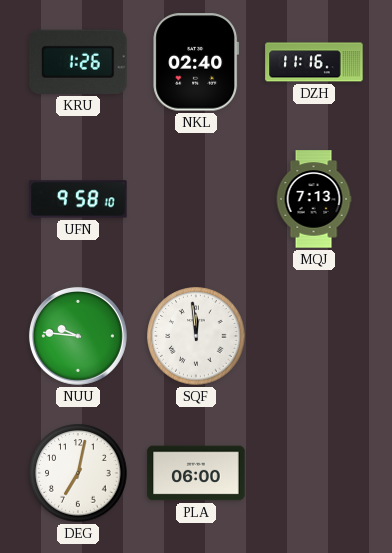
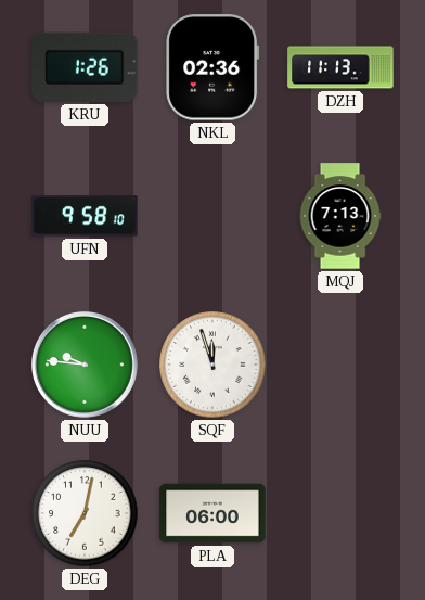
NKL: 02:40 -> 02:36 (212, 67)
DZH: 11:16 -> 11:13 (340, 67)
SQF: 11:59 -> 11:57 (212, 365)
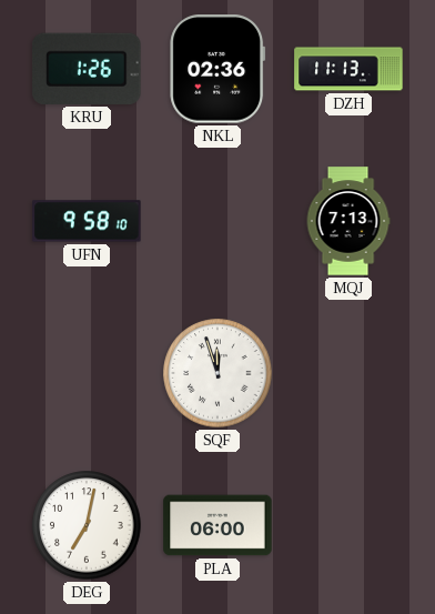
NUU: 9:46 -> none (85, 365)
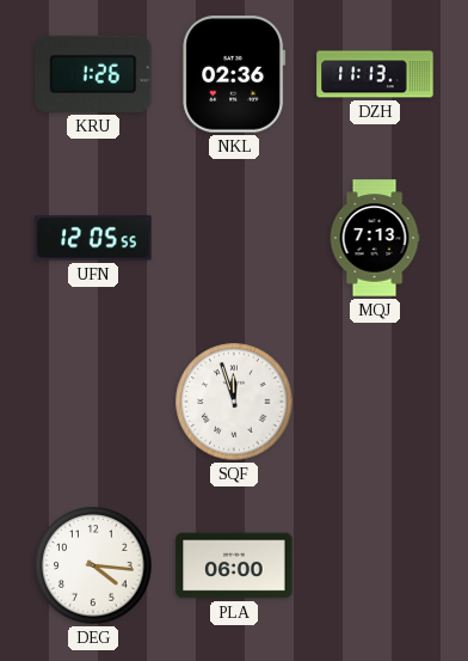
UFN: 9:58 -> 12:05 (93, 238)
DEG: 7:02 -> 4:16 (93, 565)
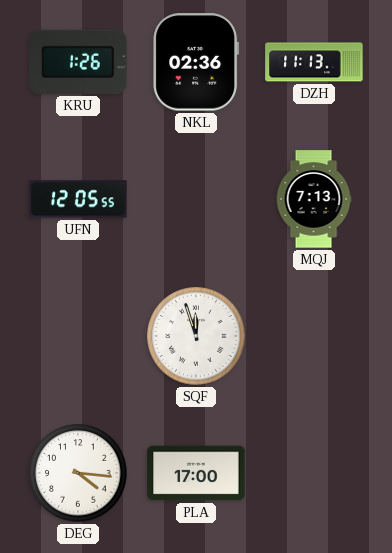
PLA: 06:00 -> 17:00 (196, 473)
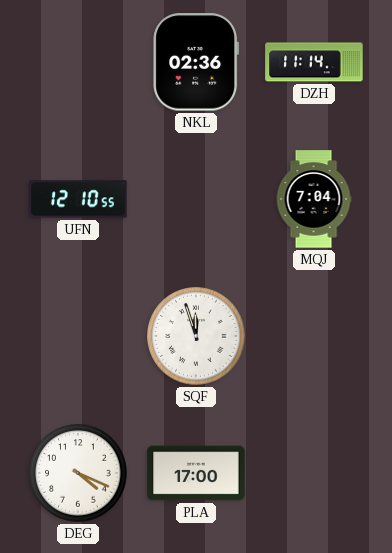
KRU: 1:26 -> none (78, 62)
DZH: 11:13 -> 11:14 (314, 62)
UFN: 12:05 -> 12:10 (78, 199)
MQJ: 7:13 -> 7:04 (314, 199)
DEG: 4:16 -> 4:19 (78, 473)
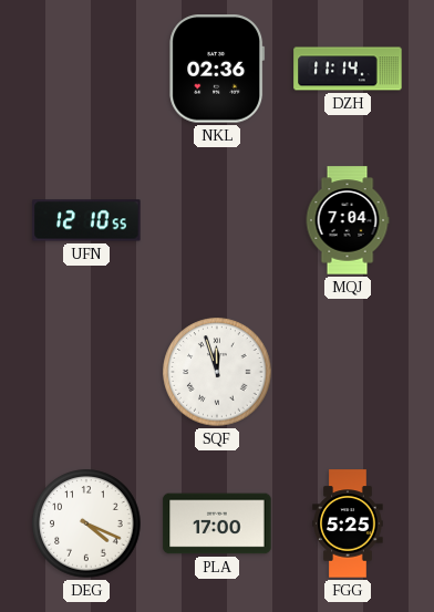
FGG: none -> 5:25 (348, 523)
